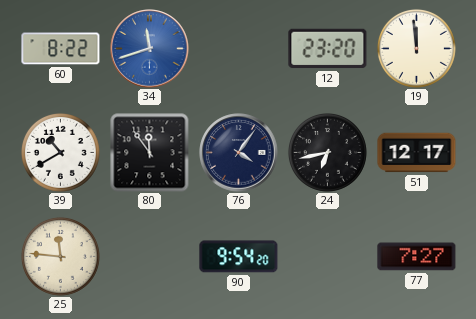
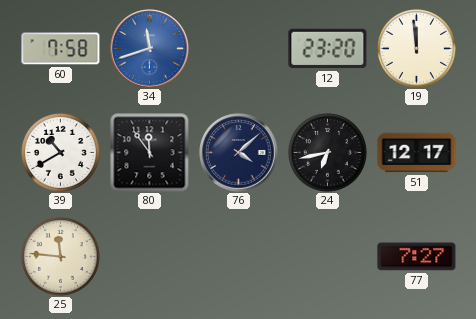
60: 8:22 -> 7:58 (61, 49)
76: 4:06 -> 4:08 (239, 153)
90: 9:54 -> none (239, 257)
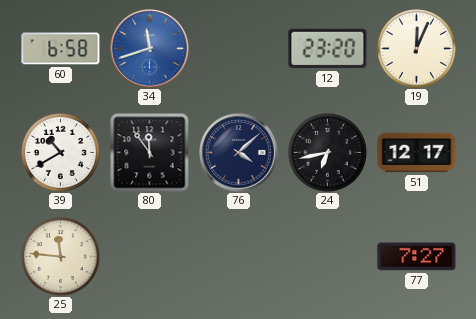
60: 7:58 -> 6:58 (61, 49)
19: 11:59 -> 12:04 (416, 48)
